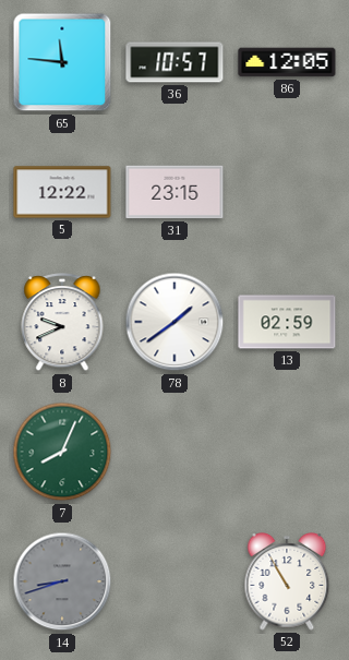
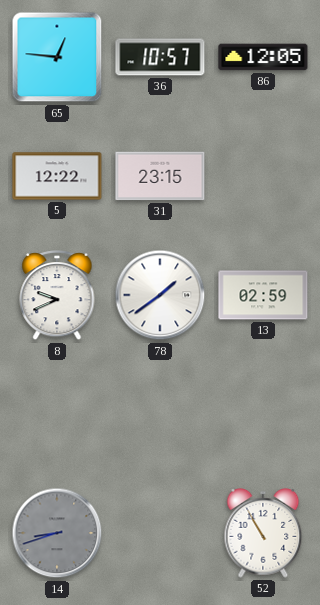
65: 11:46 -> 12:46 (57, 57)
7: 8:04 -> none (62, 452)
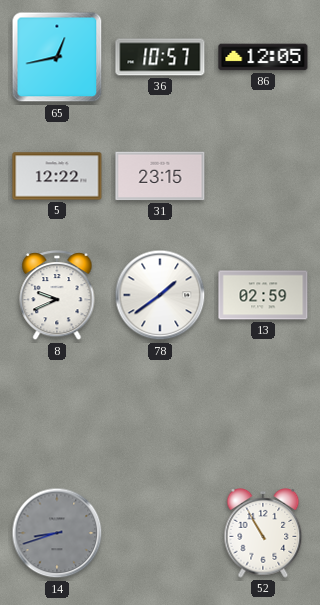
65: 12:46 -> 12:43 (57, 57)
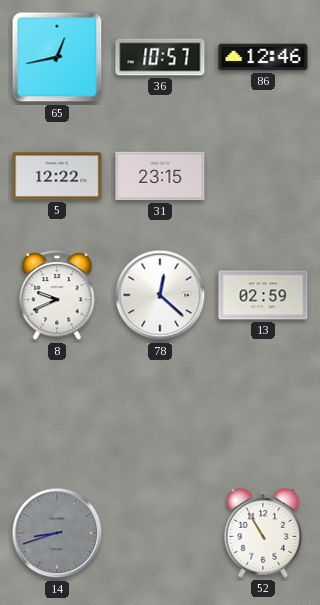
86: 12:05 -> 12:46 (263, 57)
78: 1:39 -> 12:22 (160, 295)
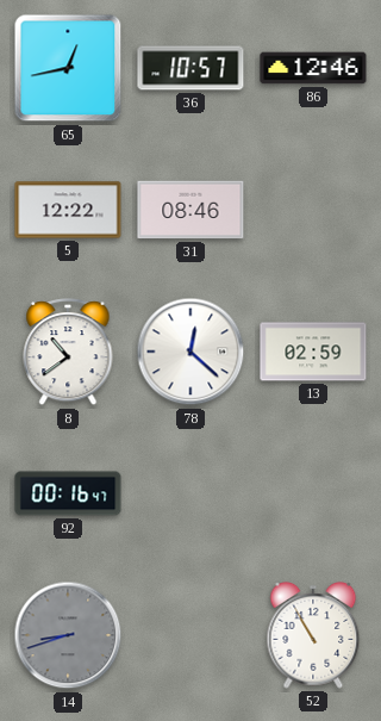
31: 23:15 -> 08:46 (190, 210)
8: 9:41 -> 10:39 (68, 353)
92: none -> 00:16 (68, 493)
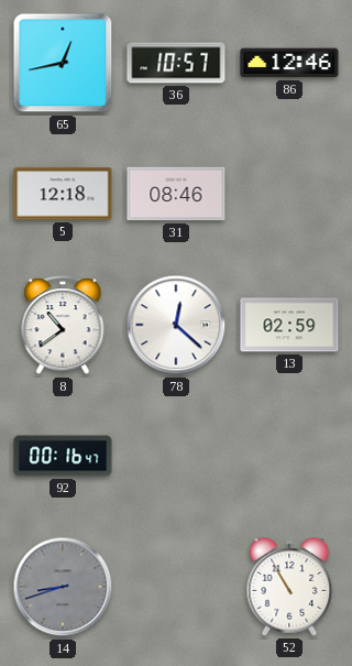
5: 12:22 -> 12:18 (63, 194)
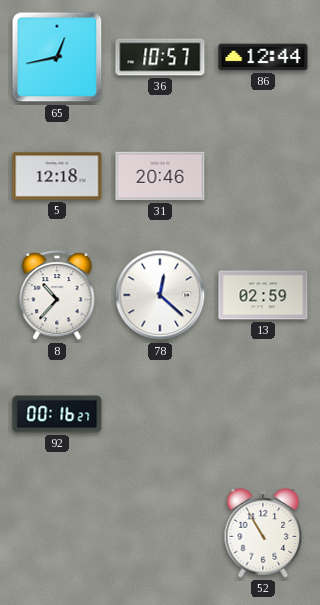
86: 12:46 -> 12:44 (263, 57)
31: 08:46 -> 20:46 (160, 176)
8: 10:39 -> 10:37 (57, 296)
92: 00:16:47 -> 00:16:27 (57, 414)
14: 8:42 -> none (63, 587)
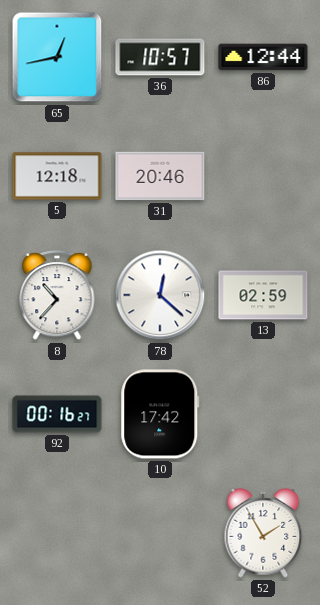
10: none -> 17:42 (160, 414)
52: 10:55 -> 1:55 (263, 534)
